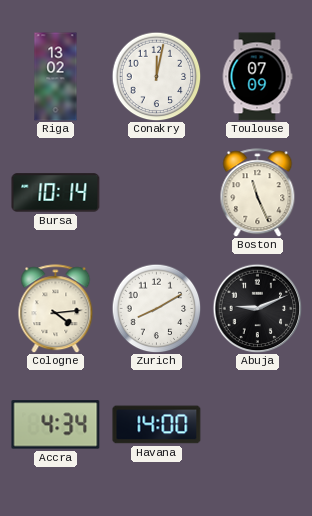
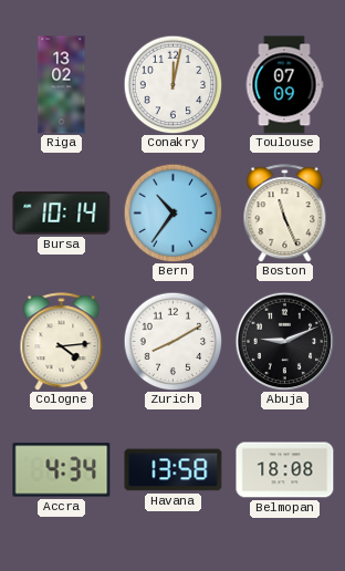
Bern: none -> 10:36 (172, 212)
Havana: 14:00 -> 13:58 (174, 470)
Belmopan: none -> 18:08 (285, 470)
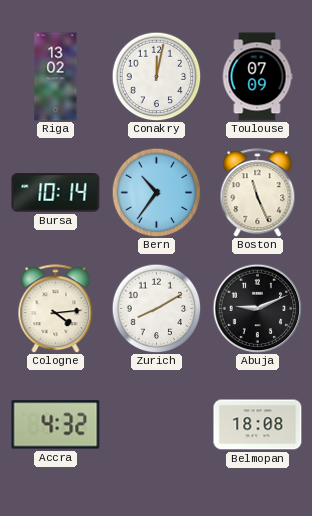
Accra: 4:34 -> 4:32 (56, 425)
Havana: 13:58 -> none (174, 470)
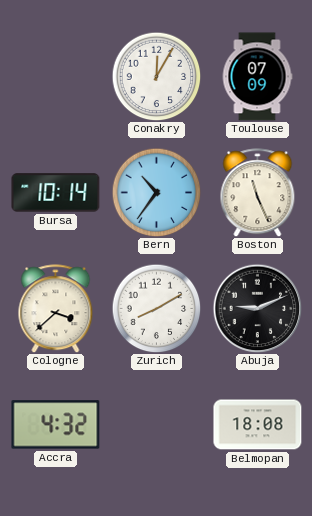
Riga: 13:02 -> none (56, 77)
Conakry: 12:02 -> 12:05 (156, 76)
Cologne: 4:14 -> 3:38 (56, 309)
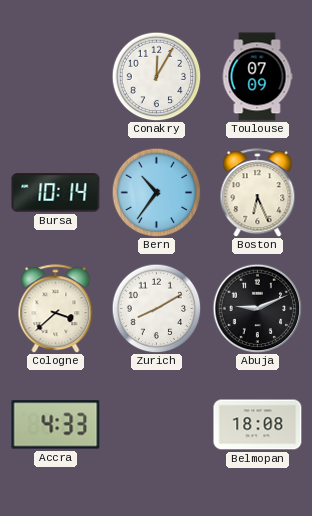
Boston: 11:26 -> 6:26 (258, 193)
Accra: 4:32 -> 4:33 (56, 425)
